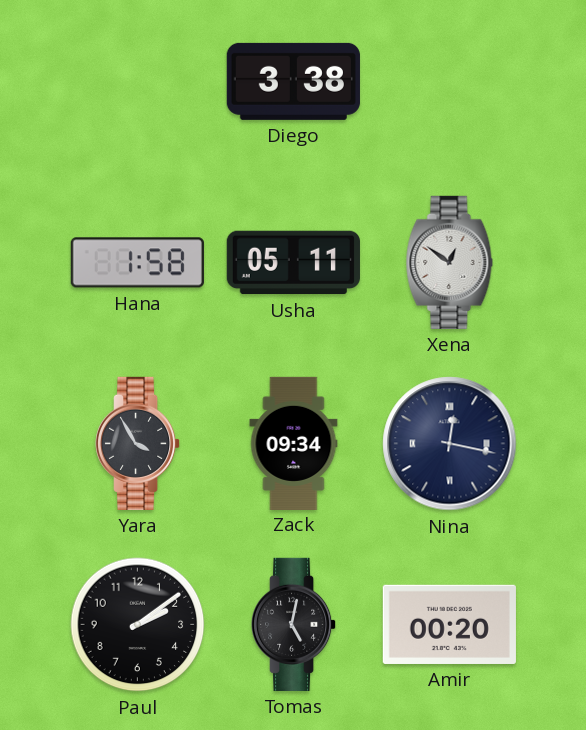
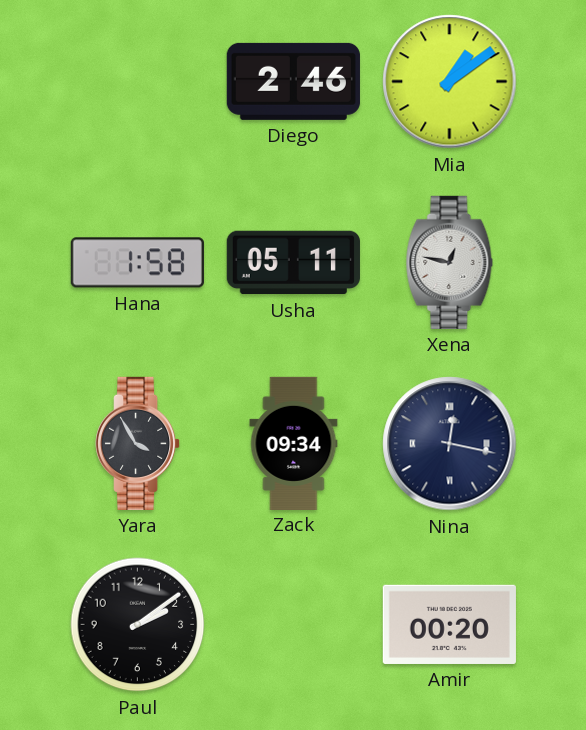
Diego: 3:38 -> 2:46 (293, 81)
Mia: none -> 1:09 (450, 82)
Xena: 12:51 -> 12:47 (450, 262)
Tomas: 5:02 -> none (295, 624)
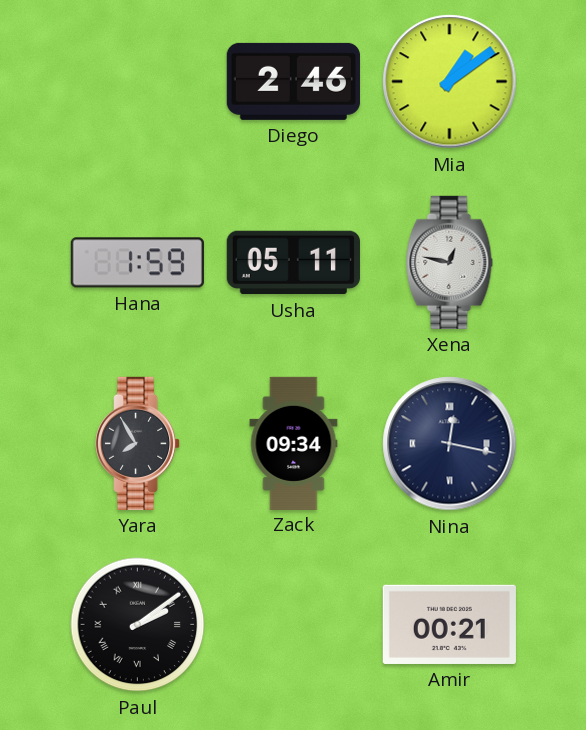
Hana: 1:58 -> 1:59 (137, 263)
Yara: 3:55 -> 7:55 (139, 443)
Paul numerals: Arabic -> Roman (138, 625)
Amir: 00:20 -> 00:21 (449, 624)
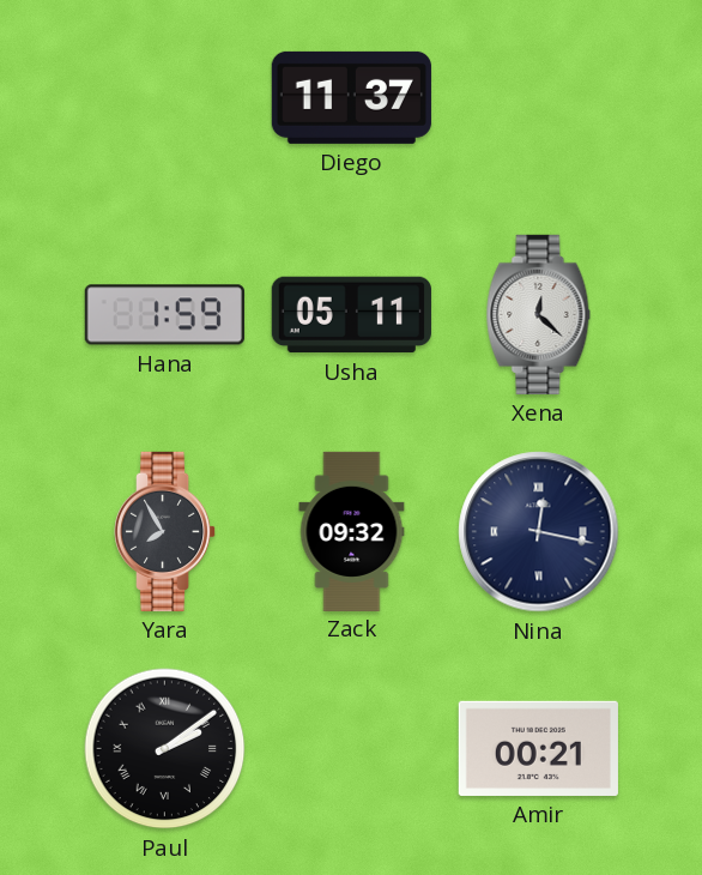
Diego: 2:46 -> 11:37 (351, 97)
Mia: 1:09 -> none (450, 82)
Xena: 12:47 -> 12:22 (539, 314)
Zack: 09:34 -> 09:32 (352, 531)
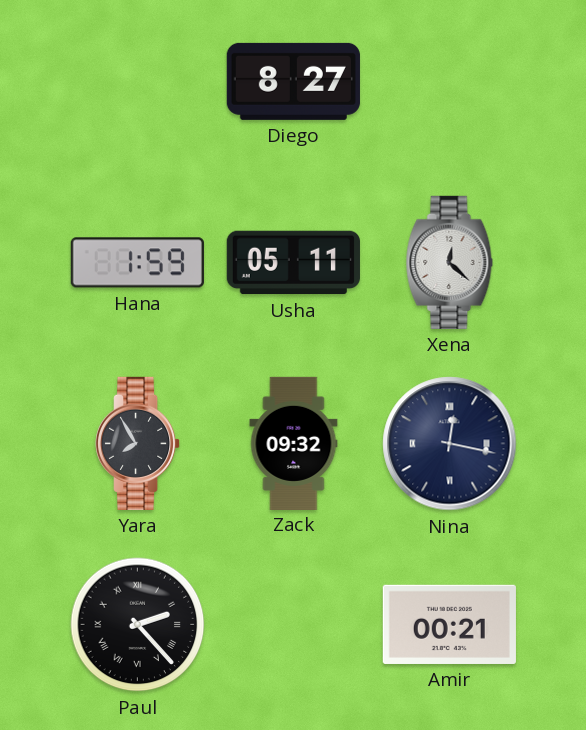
Diego: 11:37 -> 8:27 (293, 81)
Paul: 2:09 -> 2:23 (138, 625)
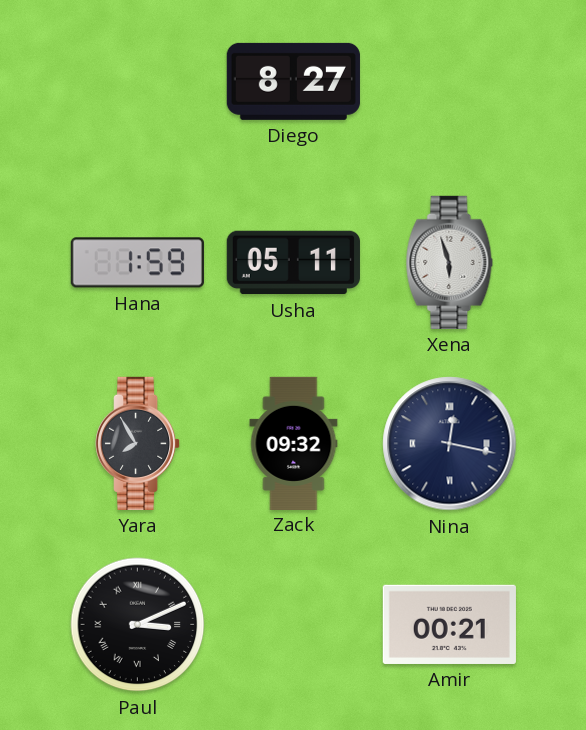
Xena: 12:22 -> 5:57 (450, 262)
Paul: 2:23 -> 3:11 (138, 625)
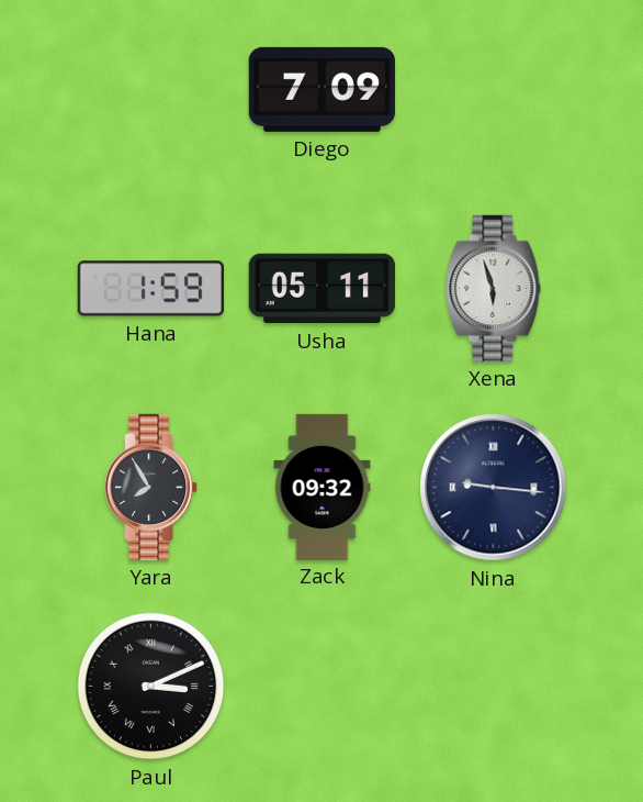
Diego: 8:27 -> 7:09 (321, 89)
Nina: 12:17 -> 9:16 (494, 488)
Amir: 00:21 -> none (449, 624)
